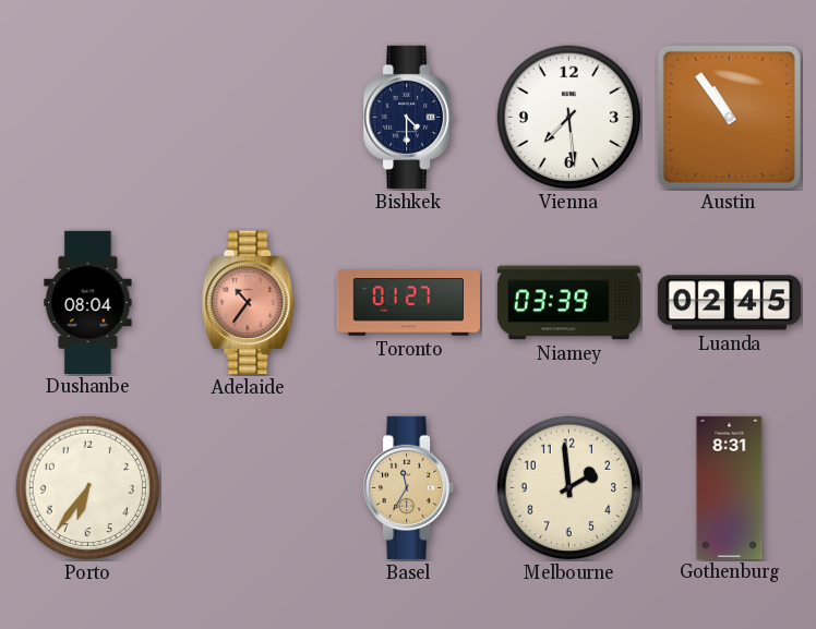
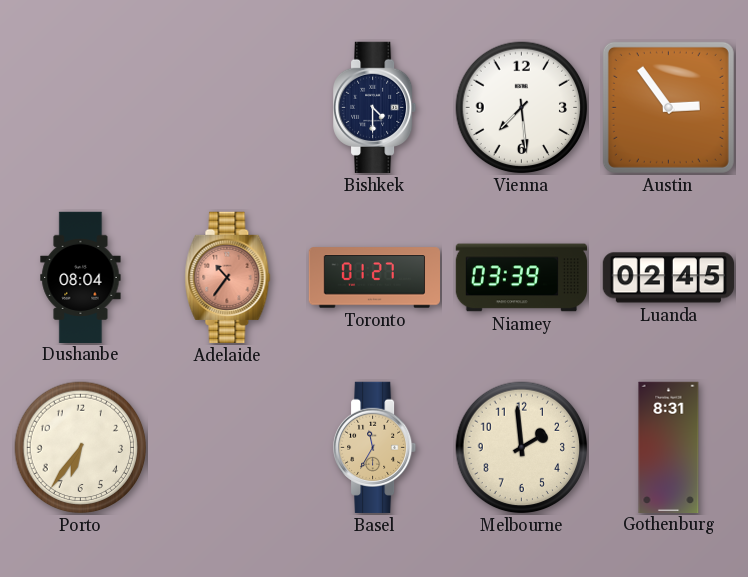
Austin: 10:54 -> 2:54 (668, 107)
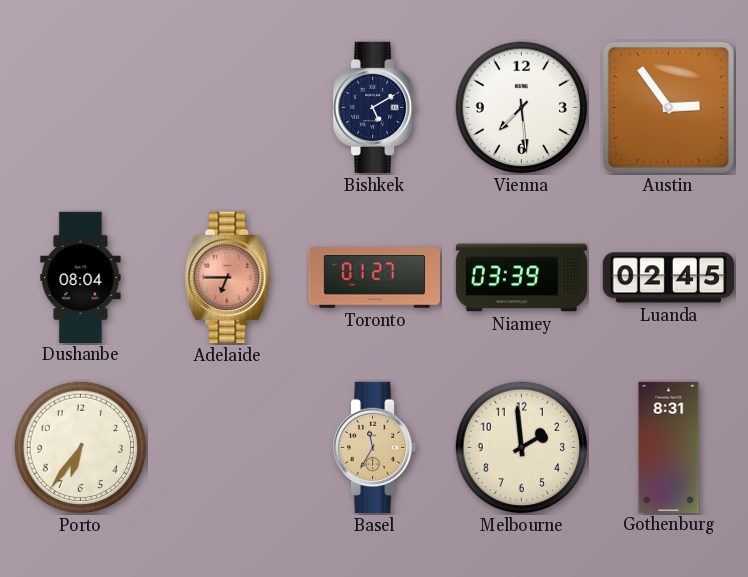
Bishkek: 4:30 -> 5:10 (376, 107)
Adelaide: 10:36 -> 6:45 (228, 277)
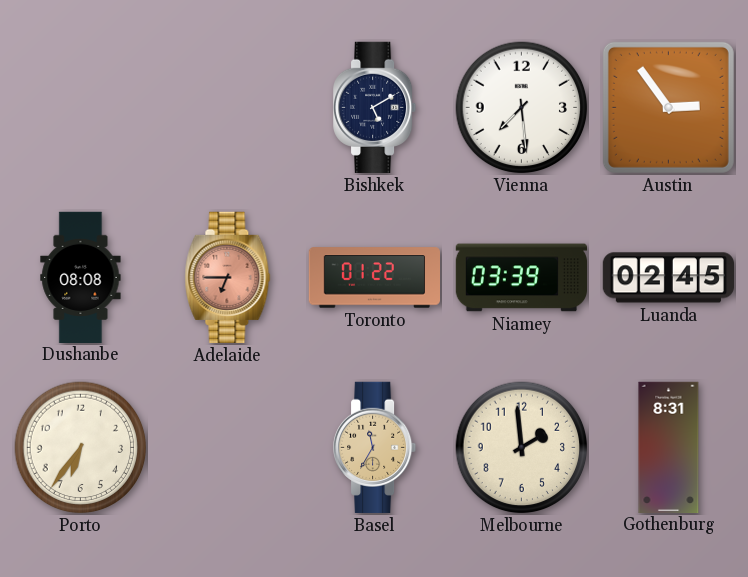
Dushanbe: 08:04 -> 08:08 (81, 277)
Toronto: 01:27 -> 01:22 (374, 278)
